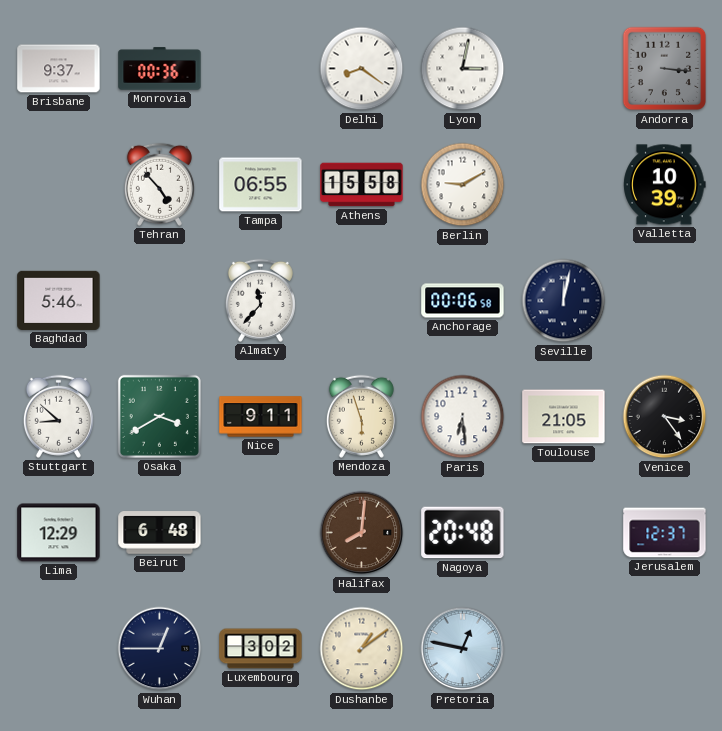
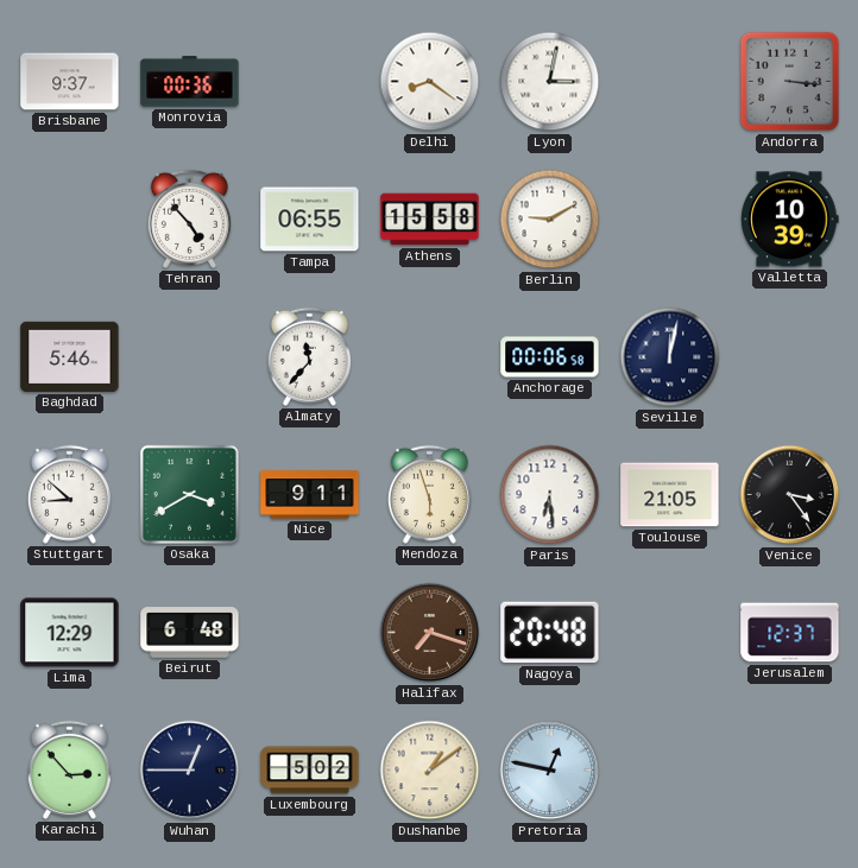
Halifax: 8:01 -> 7:18 (430, 633)
Karachi: none -> 2:53 (69, 769)
Luxembourg: 3:02 -> 5:02 (310, 771)
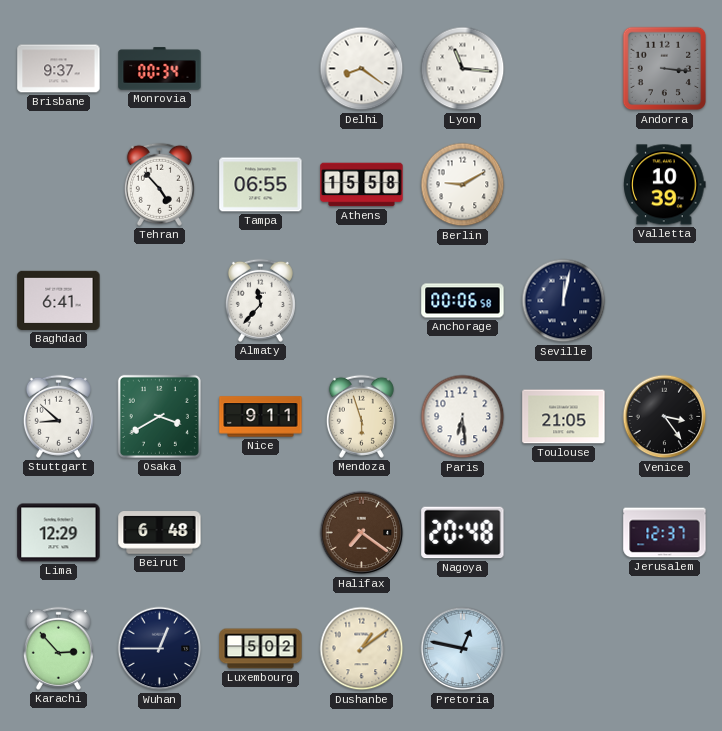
Monrovia: 00:36 -> 00:34 (160, 69)
Lyon: 3:02 -> 11:16 (463, 69)
Baghdad: 5:46 -> 6:41 (59, 300)
Halifax: 7:18 -> 7:21 (362, 533)
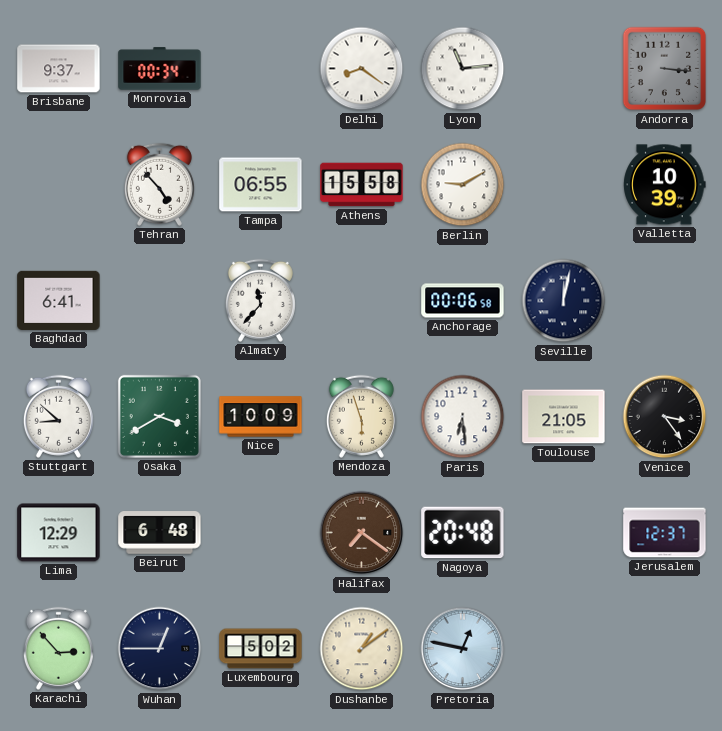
Lyon: 11:16 -> 11:14 (463, 69)
Nice: 9:11 -> 10:09 (261, 417)
